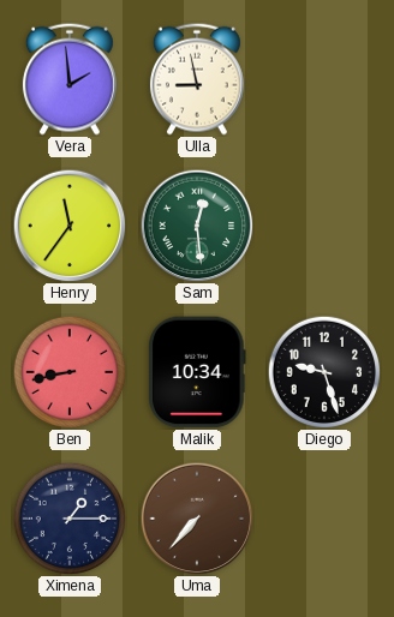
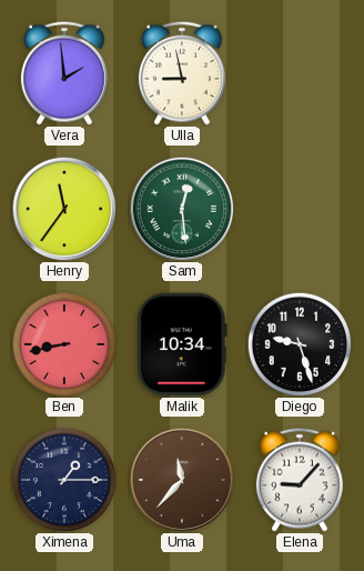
Uma: 7:37 -> 11:37 (182, 480)
Elena: none -> 9:07 (300, 480)
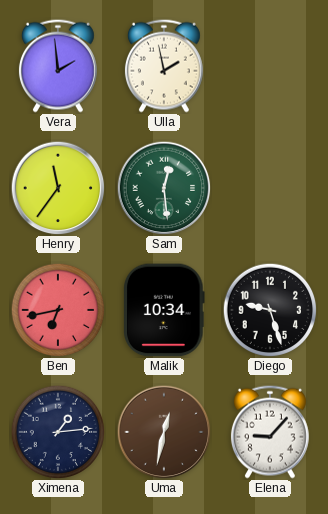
Ulla: 8:58 -> 1:58 (164, 66)
Ben: 8:43 -> 6:43 (58, 310)
Ximena: 1:15 -> 1:14 (58, 432)
Uma: 11:37 -> 12:32 (164, 432)
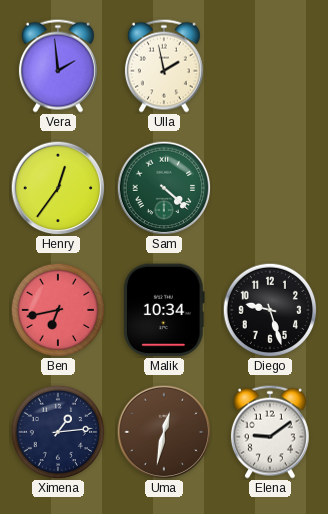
Henry: 11:36 -> 12:36 (58, 188)
Sam: 12:29 -> 4:22 (164, 188)
Elena: 9:07 -> 9:09 (270, 432)
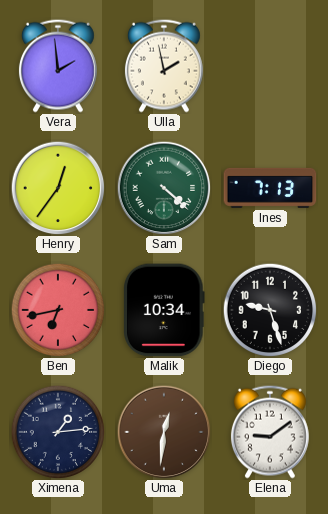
Ines: none -> 7:13 (270, 188)
Uma: 12:32 -> 12:31 (164, 432)
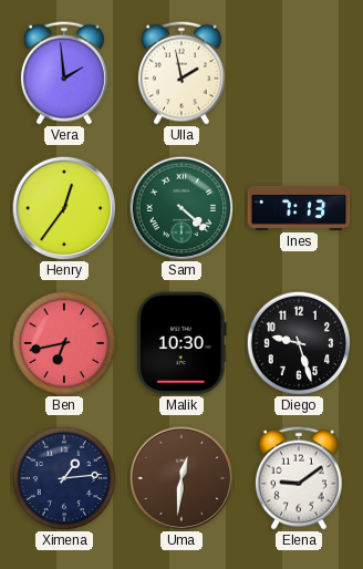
Malik: 10:34 -> 10:30 (183, 343)
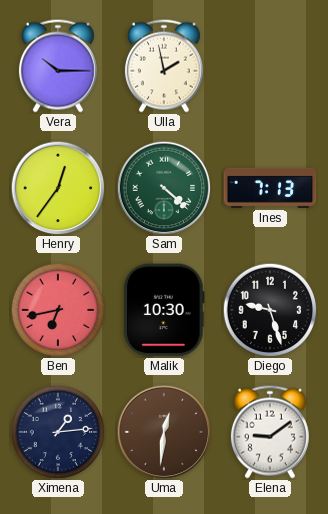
Vera: 1:59 -> 10:15 (58, 66)
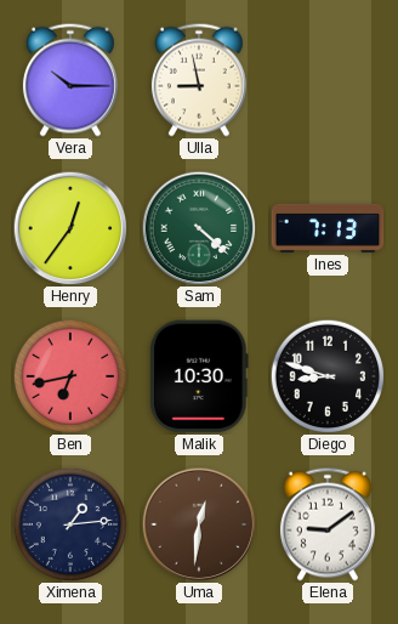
Ulla: 1:58 -> 8:58 (199, 80)
Diego: 9:27 -> 8:48 (328, 376)
